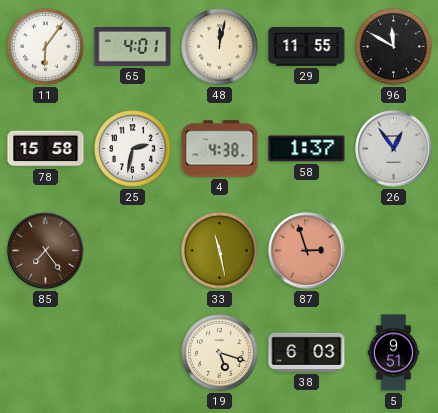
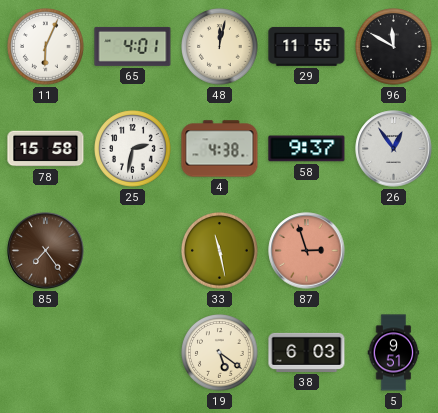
11: 6:06 -> 6:04 (46, 47)
58: 1:37 -> 9:37 (307, 149)
19: 5:18 -> 5:21 (220, 353)
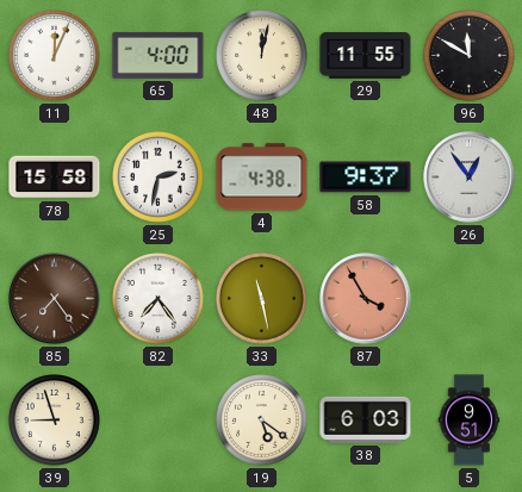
11: 6:04 -> 12:04 (55, 56)
65: 4:01 -> 4:00 (159, 55)
82: none -> 7:24 (159, 299)
87: 2:57 -> 3:55 (366, 299)
39: none -> 8:57 (55, 421)
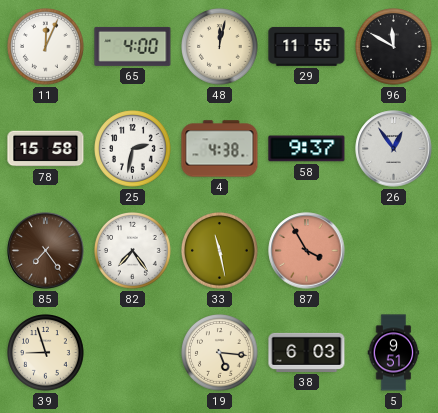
19: 5:21 -> 5:16 (220, 353)
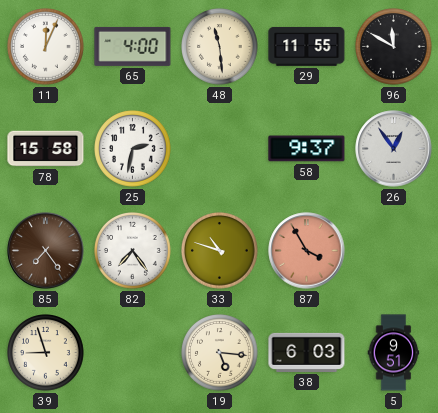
48: 12:02 -> 11:29 (220, 47)
4: 4:38 -> none (220, 149)
33: 11:28 -> 10:48 (220, 251)
